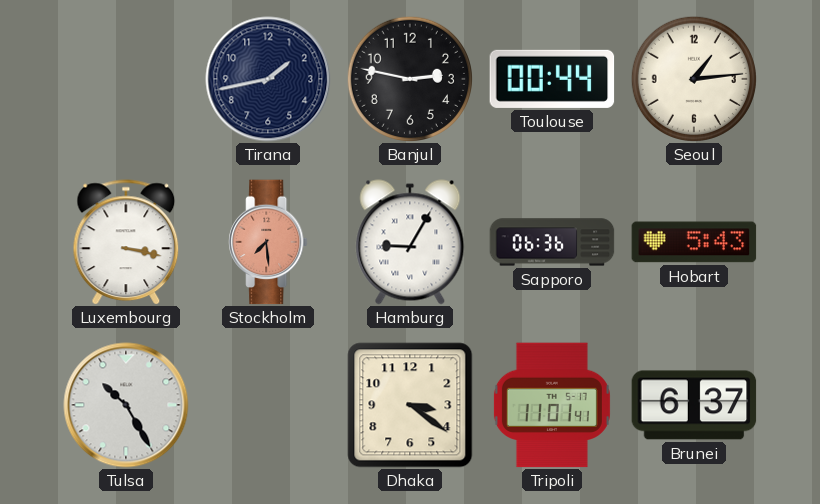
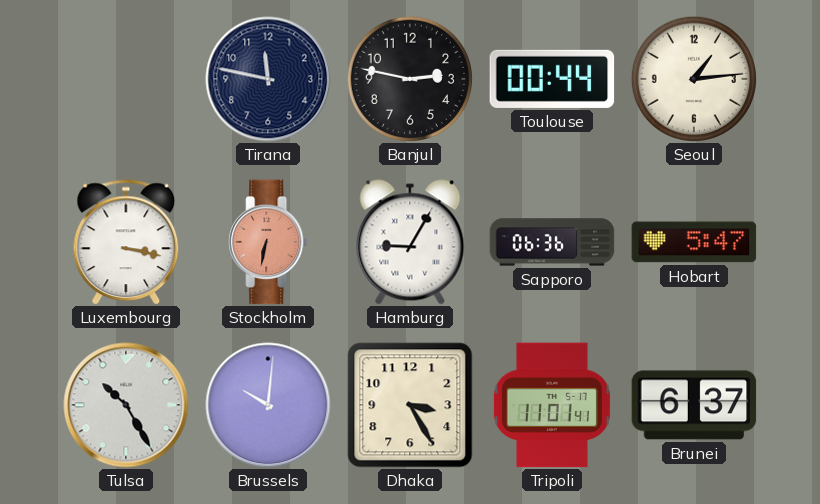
Tirana: 1:43 -> 11:47 (268, 79)
Stockholm: 7:29 -> 6:32 (268, 242)
Hobart: 5:43 -> 5:47 (694, 242)
Brussels: none -> 10:01 (268, 405)
Dhaka: 3:21 -> 3:25 (410, 405)
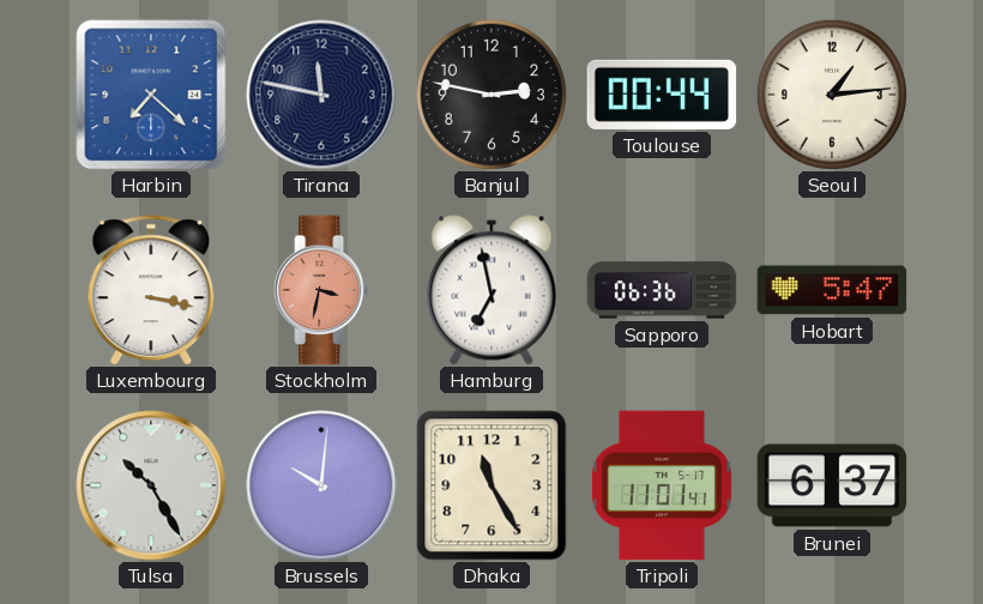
Harbin: none -> 7:22 (151, 95)
Stockholm: 6:32 -> 3:32 (321, 290)
Hamburg: 9:05 -> 6:58 (491, 290)
Dhaka: 3:25 -> 11:25 (491, 485)
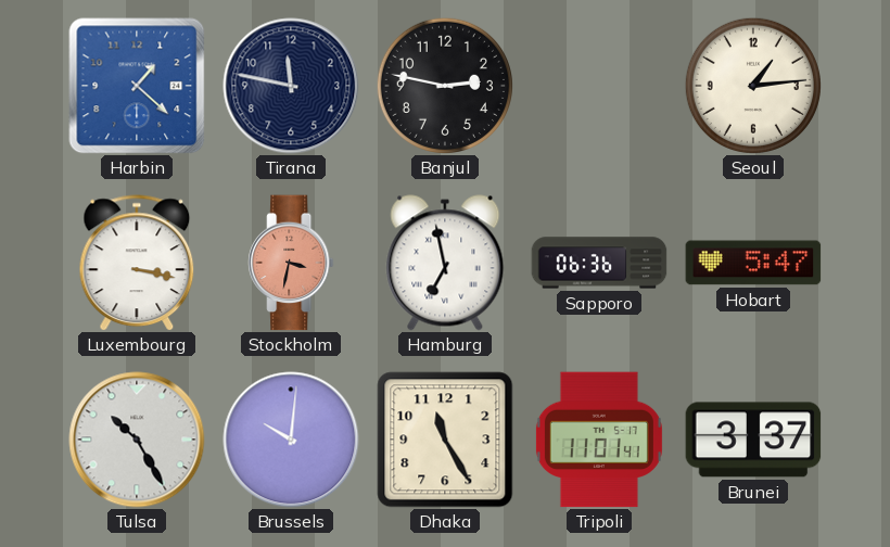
Harbin: 7:22 -> 1:22 (137, 86)
Toulouse: 00:44 -> none (662, 95)
Brunei: 6:37 -> 3:37 (753, 440)
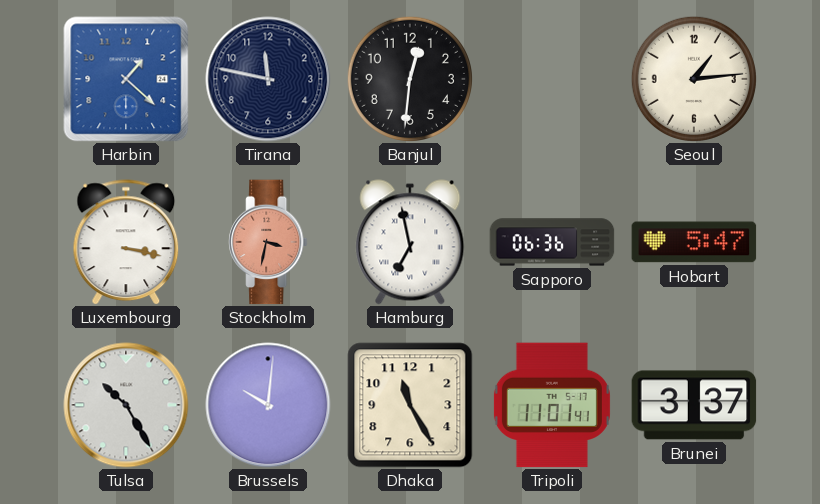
Banjul: 2:47 -> 12:31 (410, 79)
